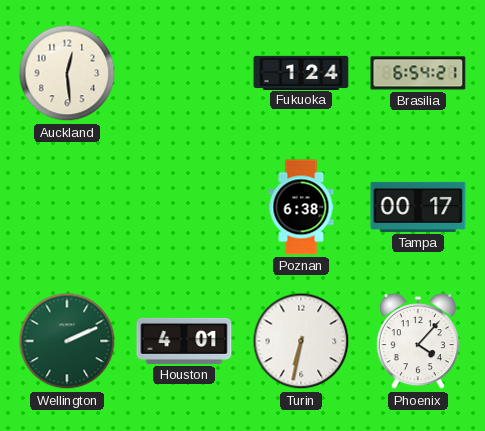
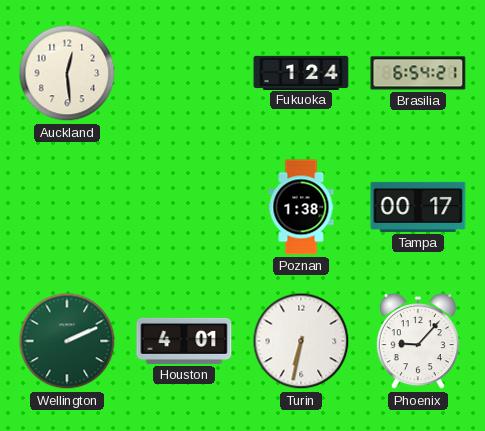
Poznan: 6:38 -> 1:38 (301, 207)
Phoenix: 4:07 -> 9:07 (418, 342)
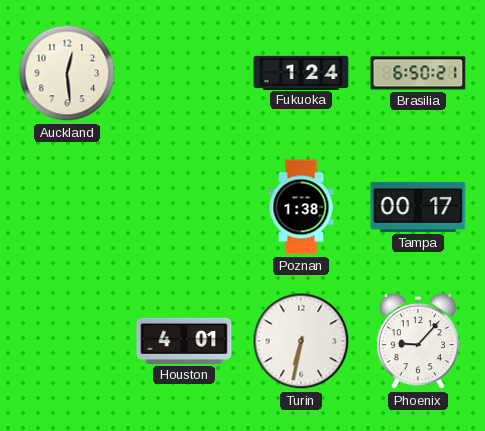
Brasilia: 6:54 -> 6:50 (418, 73)
Wellington: 2:11 -> none (67, 341)
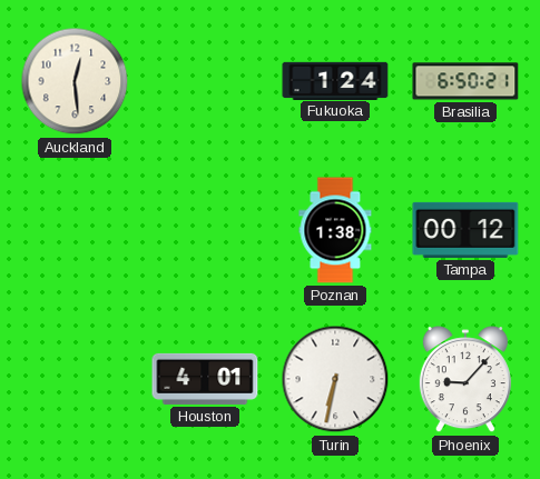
Tampa: 00:17 -> 00:12 (465, 230)
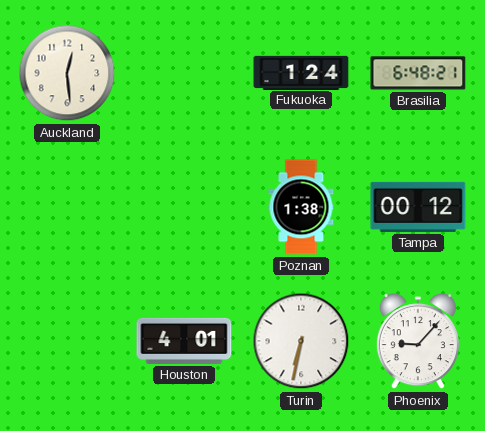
Brasilia: 6:50 -> 6:48 (418, 73)
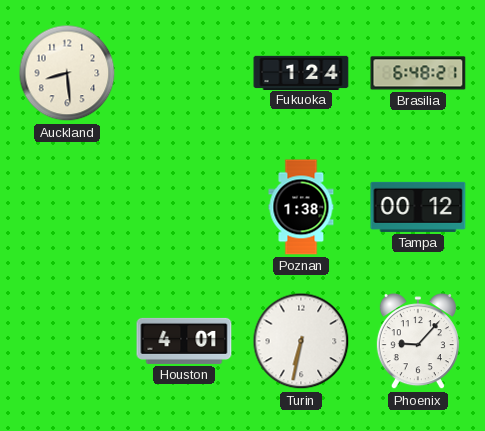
Auckland: 12:29 -> 8:29 (67, 73)
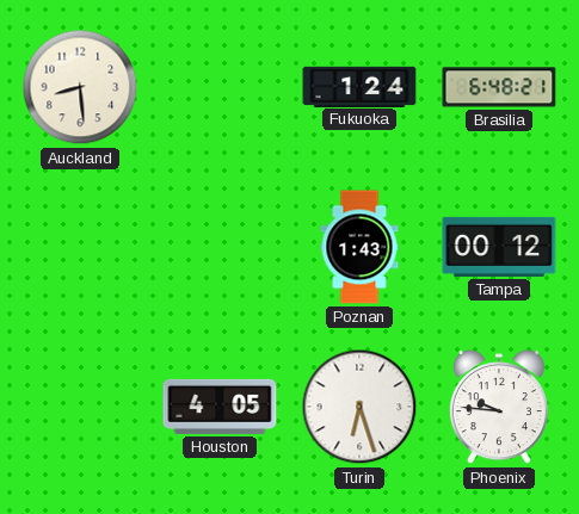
Poznan: 1:38 -> 1:43 (359, 247)
Houston: 4:01 -> 4:05 (220, 407)
Turin: 6:32 -> 6:27 (359, 407)
Phoenix: 9:07 -> 9:46 (499, 408)
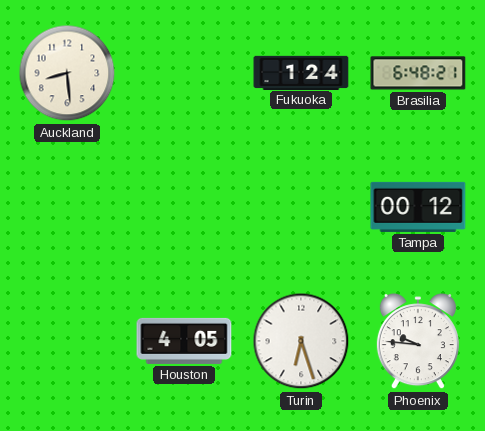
Poznan: 1:43 -> none (359, 247)
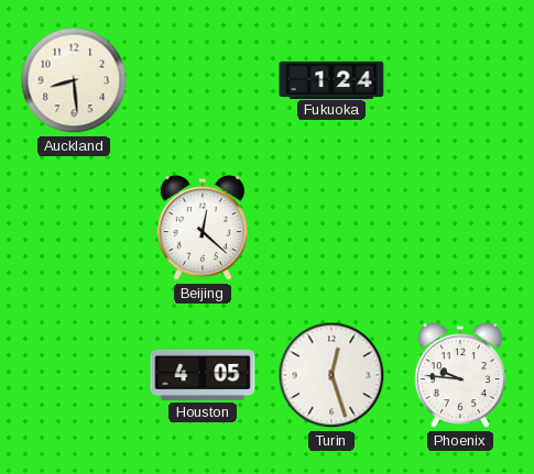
Brasilia: 6:48 -> none (418, 73)
Beijing: none -> 12:22 (203, 229)
Tampa: 00:12 -> none (418, 207)
Turin: 6:27 -> 12:27 (331, 375)
